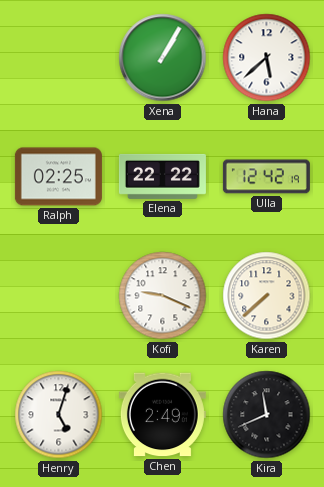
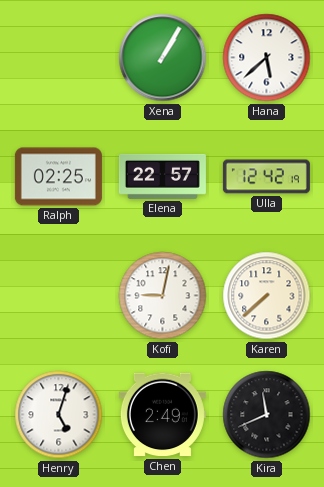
Elena: 22:22 -> 22:57 (162, 176)
Kofi: 9:19 -> 9:02 (163, 296)
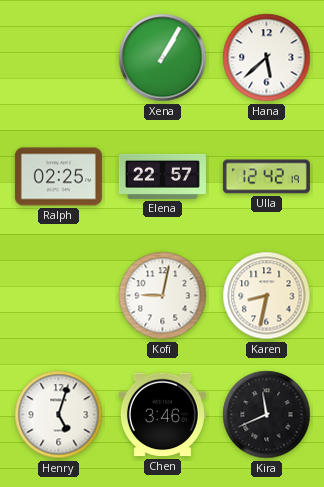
Karen: 7:38 -> 8:32 (267, 296)
Chen: 2:49 -> 3:46 (162, 415)
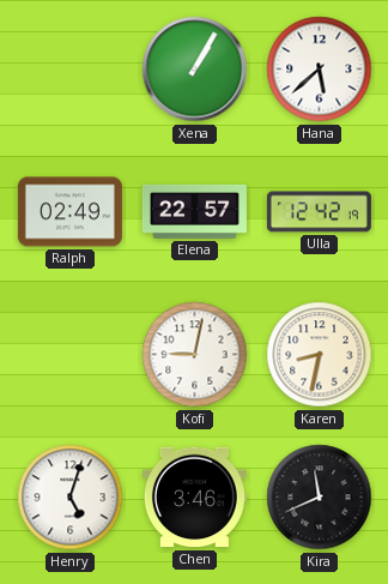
Ralph: 02:25 -> 02:49 (69, 212)
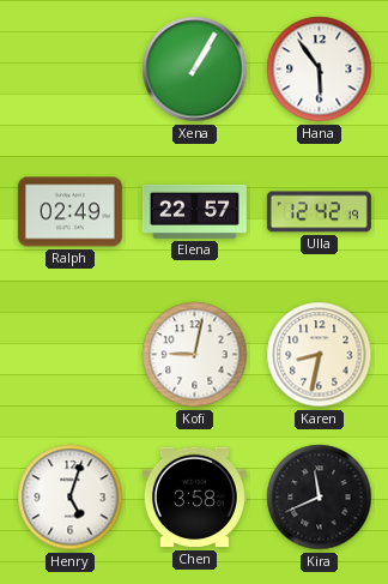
Hana: 5:38 -> 5:54 (320, 70)
Chen: 3:46 -> 3:58 (194, 498)
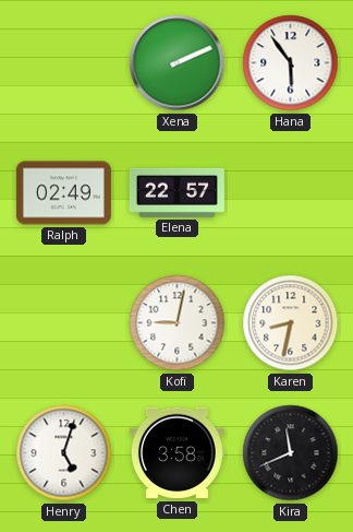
Xena: 1:05 -> 2:11 (178, 63)
Ulla: 12:42 -> none (319, 212)
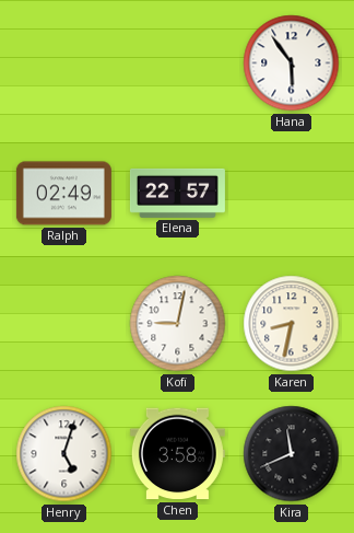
Xena: 2:11 -> none (178, 63)
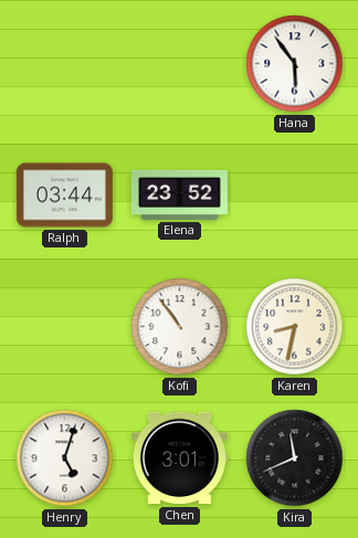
Ralph: 02:49 -> 03:44 (64, 196)
Elena: 22:57 -> 23:52 (179, 194)
Kofi: 9:02 -> 10:54 (180, 327)
Chen: 3:58 -> 3:01 (179, 458)
